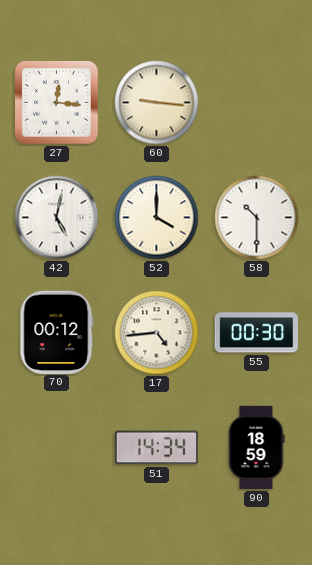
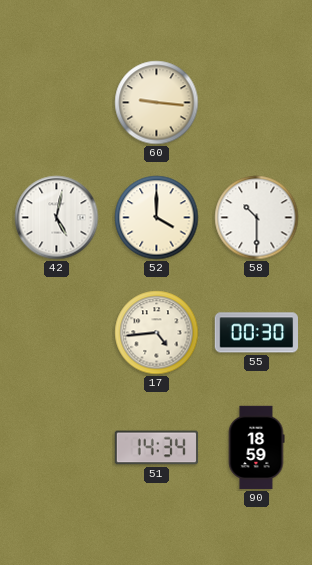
27: 12:16 -> none (57, 103)
70: 00:12 -> none (57, 332)
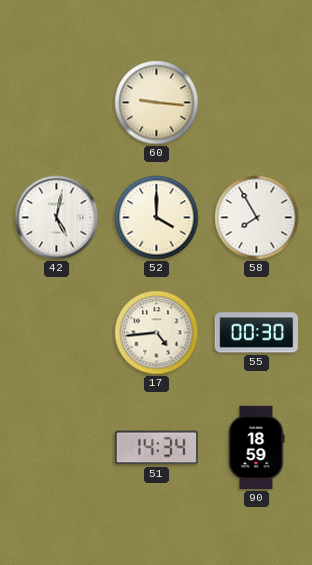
58: 10:30 -> 7:55 (257, 218)
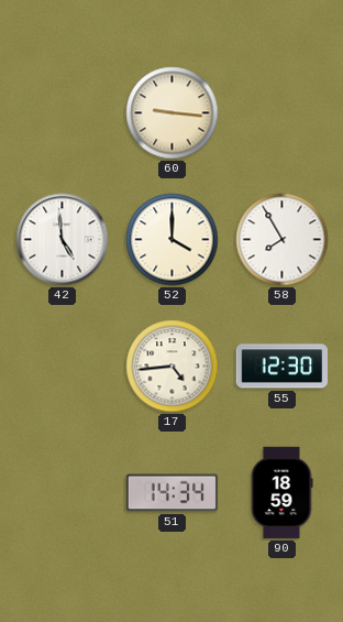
42: 5:02 -> 4:59 (63, 240)
55: 00:30 -> 12:30 (281, 367)
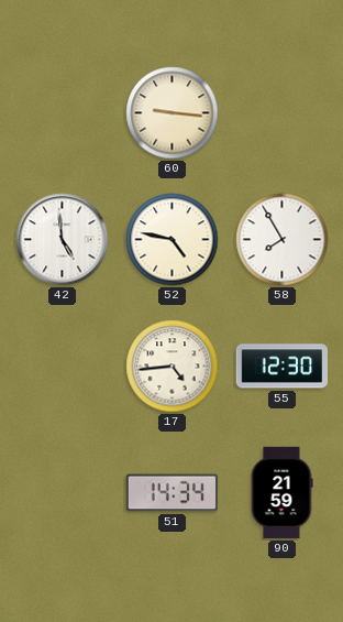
52: 4:00 -> 4:47 (173, 240)
90: 18:59 -> 21:59 (281, 493)
